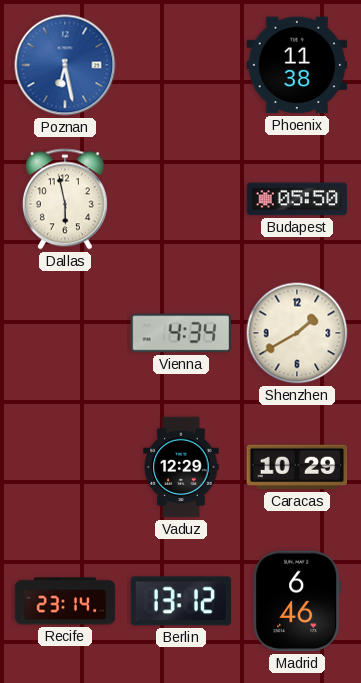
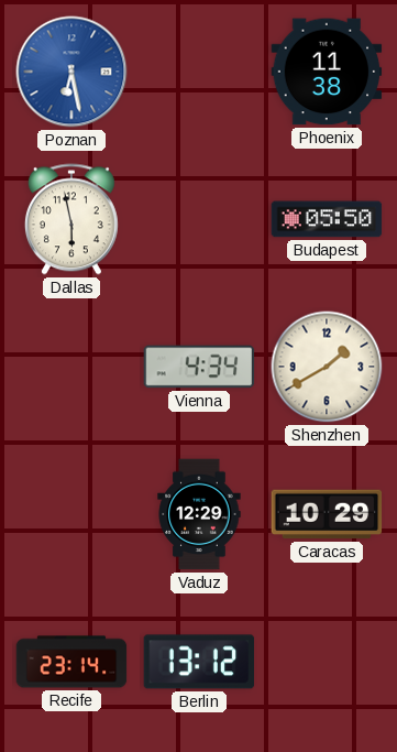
Madrid: 6:46 -> none (297, 601)
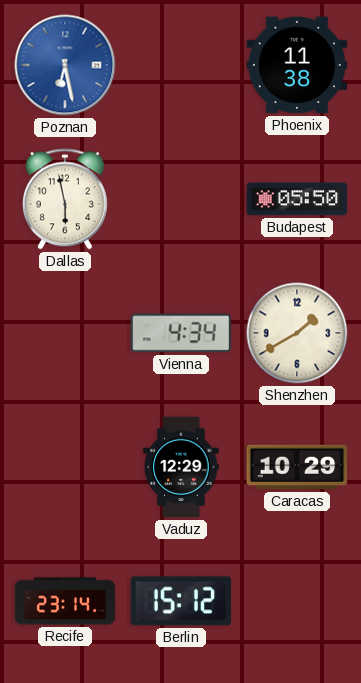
Berlin: 13:12 -> 15:12 (181, 601)
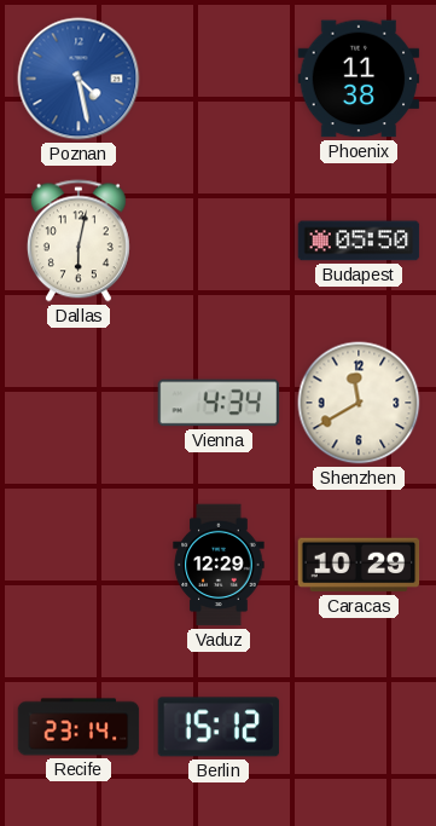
Poznan: 6:28 -> 4:28 (79, 79)
Dallas: 5:58 -> 6:02 (79, 241)
Shenzhen: 1:40 -> 11:40 (359, 403)
